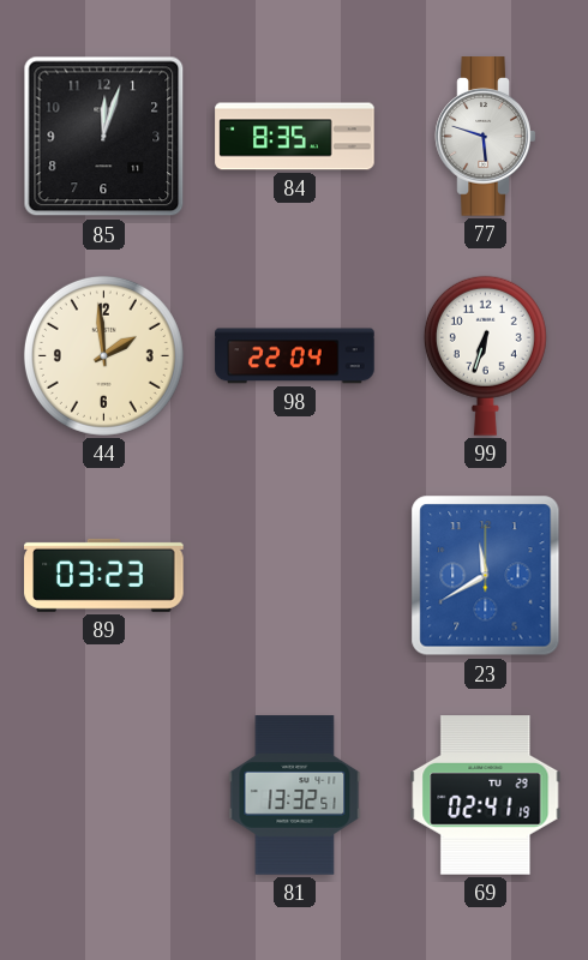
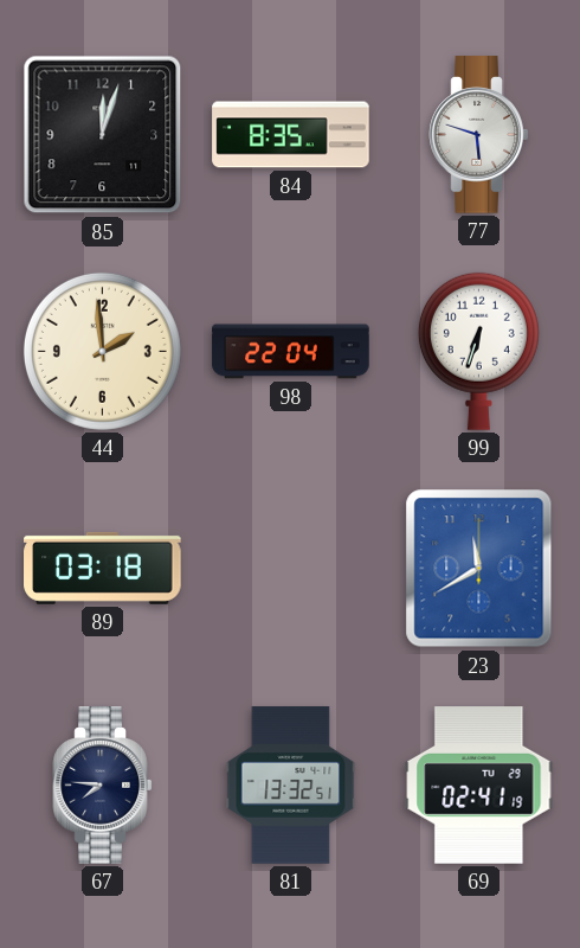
89: 03:23 -> 03:18 (103, 568)
67: none -> 7:46 (103, 786)
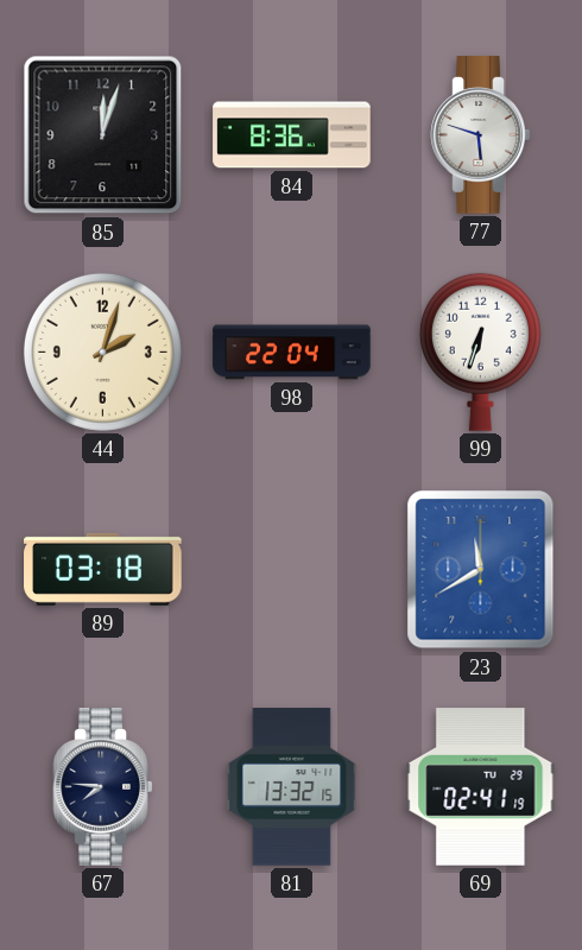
84: 8:35 -> 8:36 (292, 135)
44: 1:59 -> 2:03 (102, 351)
81: 13:32:51 -> 13:32:15 (292, 787)
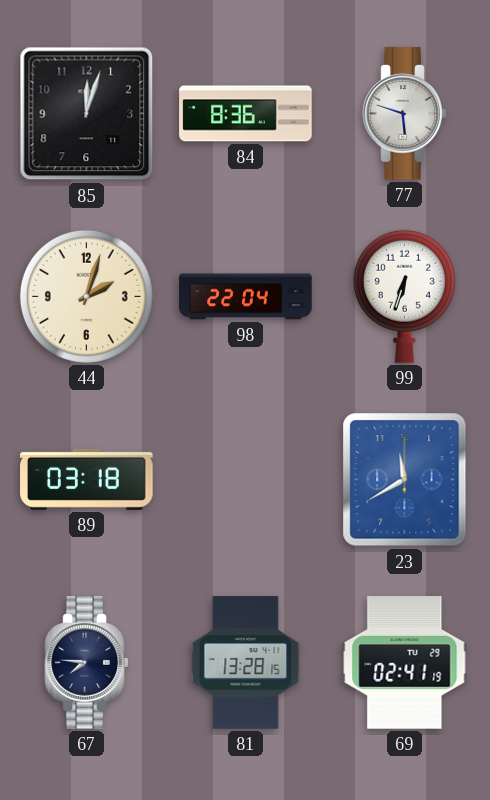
81: 13:32 -> 13:28 (246, 663)
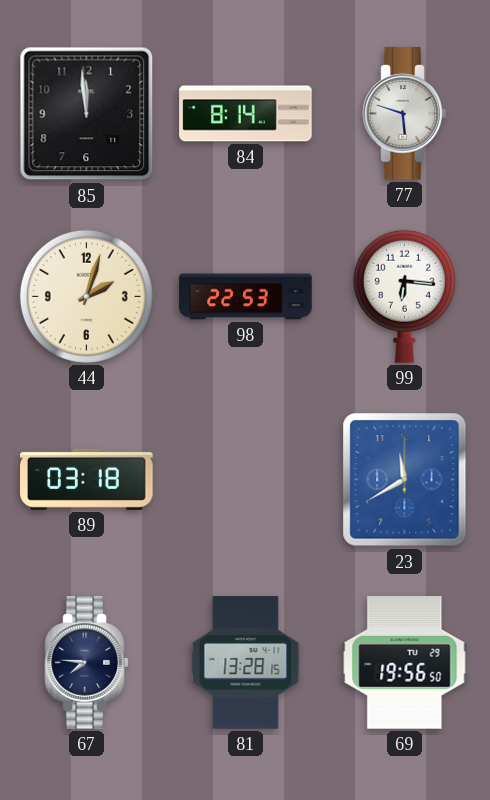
85: 12:03 -> 11:59 (87, 114)
84: 8:36 -> 8:14 (246, 114)
98: 22:04 -> 22:53 (246, 297)
99: 6:33 -> 6:16 (404, 296)
69: 02:41 -> 19:56 (405, 663)
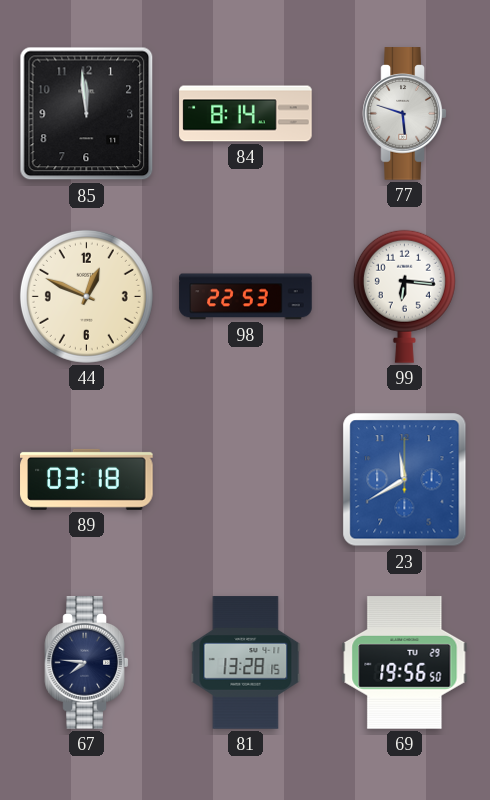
44: 2:03 -> 12:49 (86, 296)
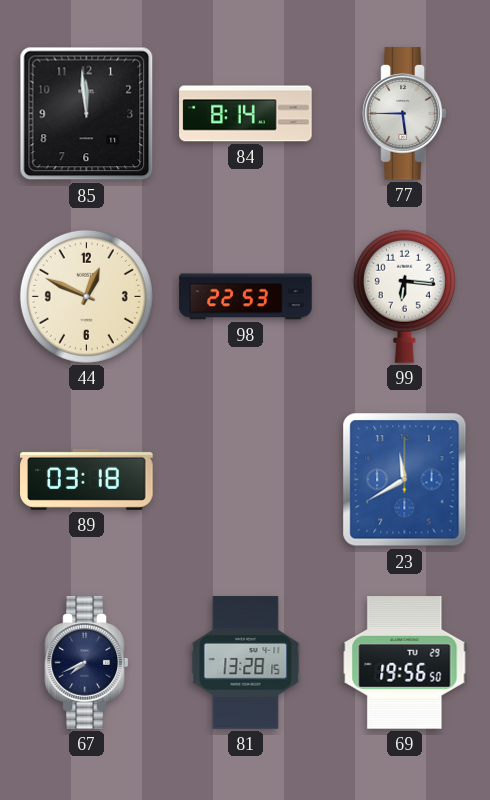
77: 5:48 -> 5:45 (405, 114)
67: 7:46 -> 7:41 (87, 663)
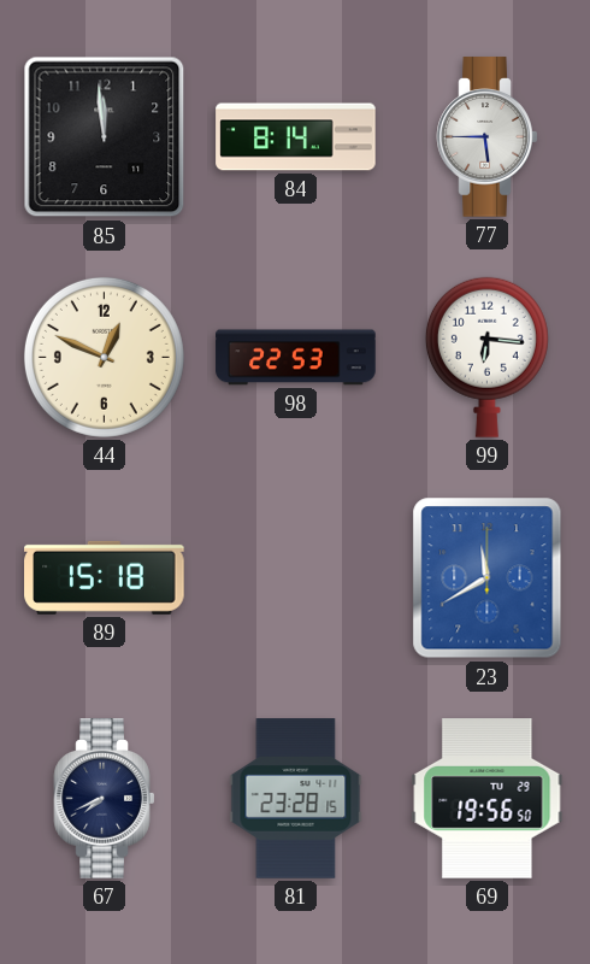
89: 03:18 -> 15:18 (105, 577)
81: 13:28 -> 23:28 (296, 799)
